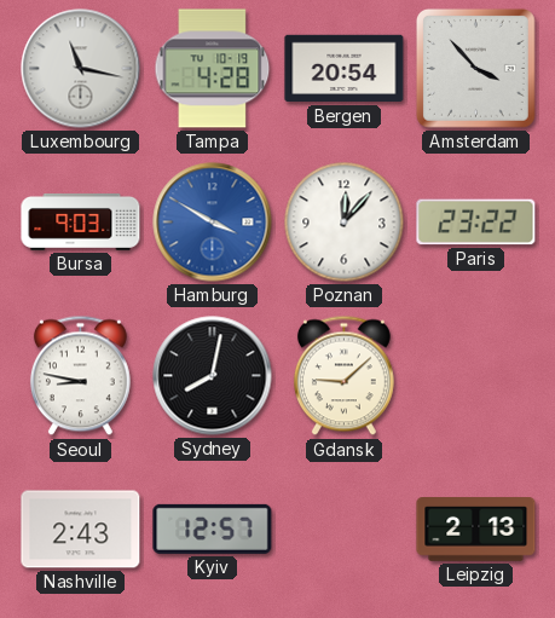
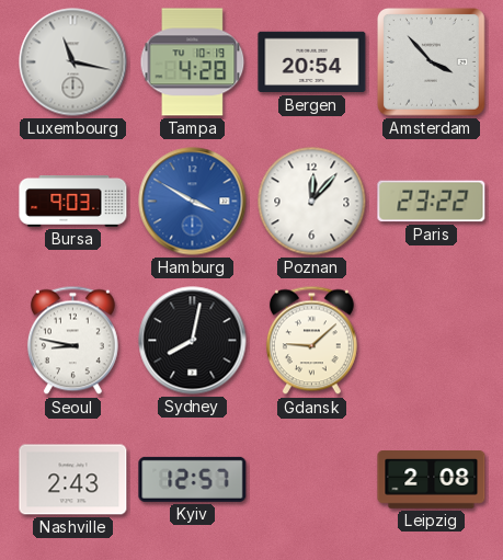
Leipzig: 2:13 -> 2:08 (432, 480)
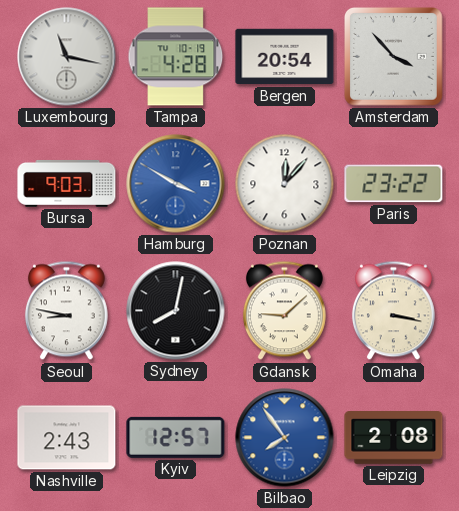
Omaha: none -> 3:17 (393, 311)
Bilbao: none -> 7:54 (285, 438)
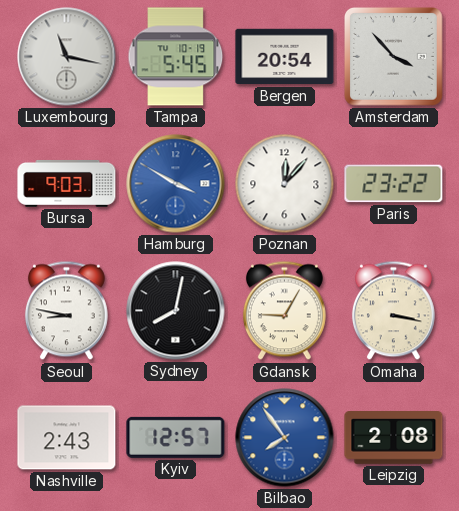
Tampa: 4:28 -> 5:45 (176, 57)
Gdansk: 9:08 -> 9:05 (284, 311)
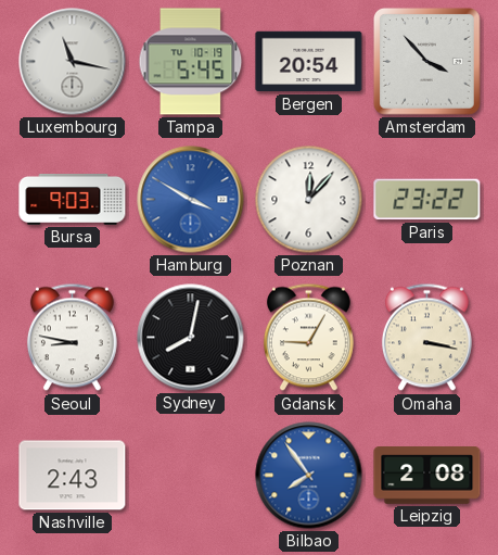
Kyiv: 12:57 -> none (176, 437)
